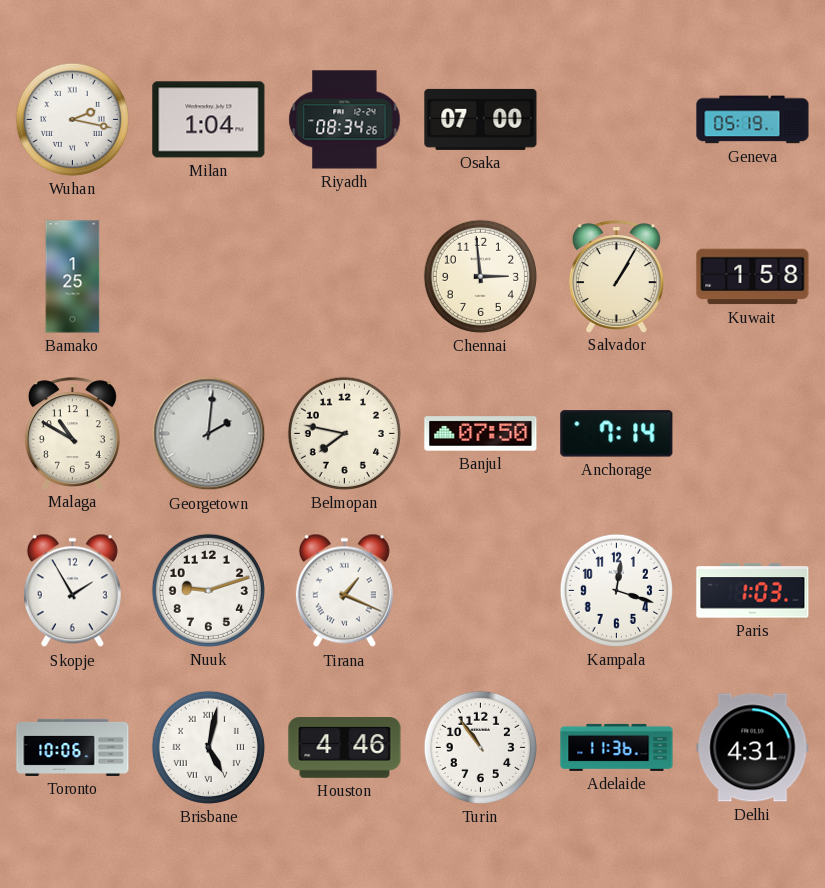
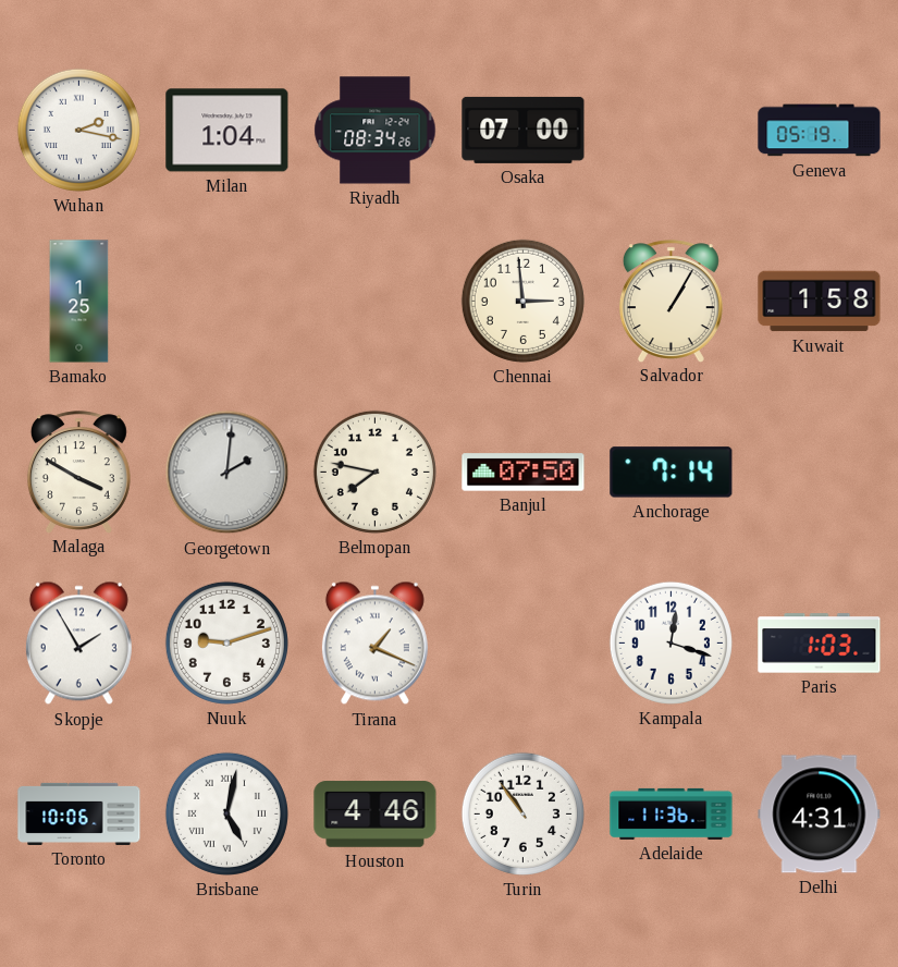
Malaga: 10:50 -> 3:50 (78, 472)
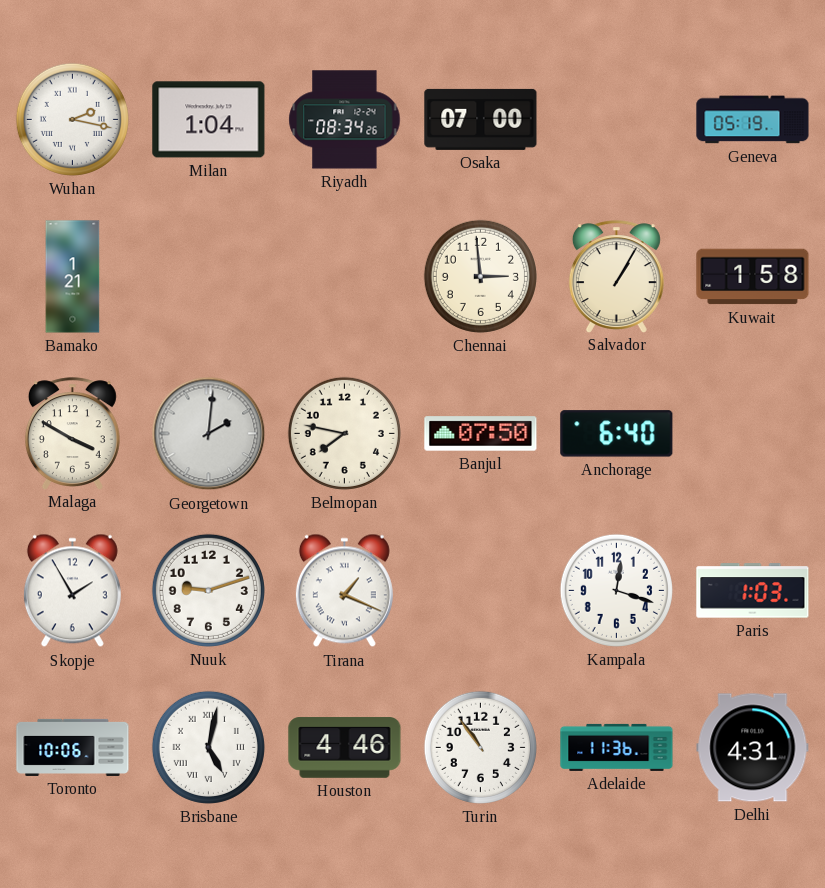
Bamako: 1:25 -> 1:21 (73, 277)
Anchorage: 7:14 -> 6:40 (617, 434)
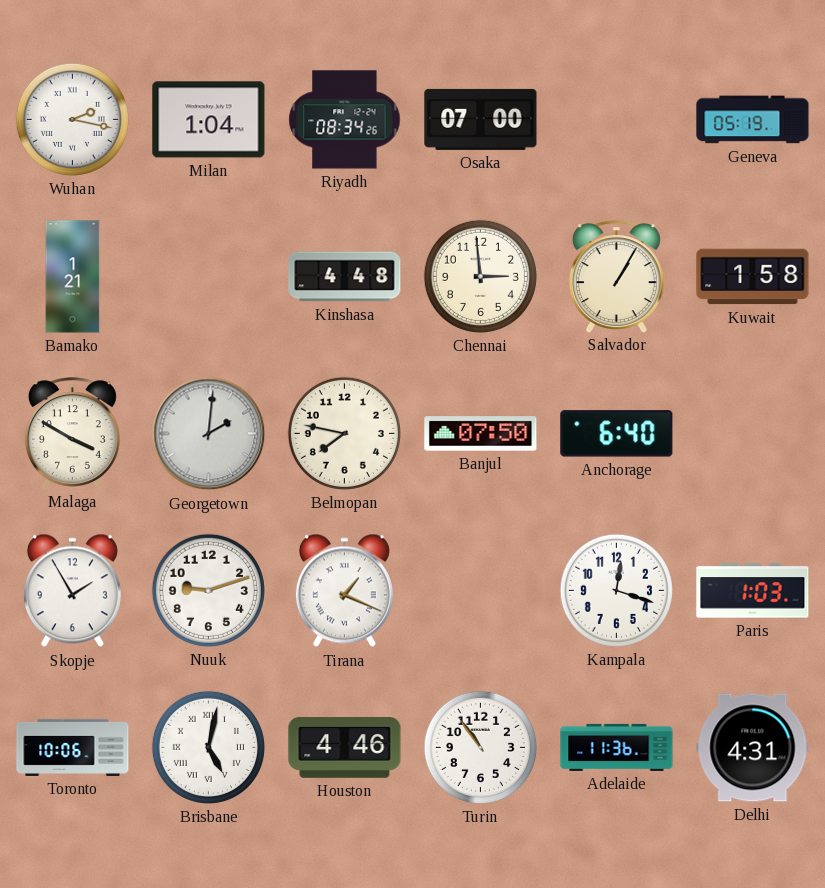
Kinshasa: none -> 4:48 (345, 277)
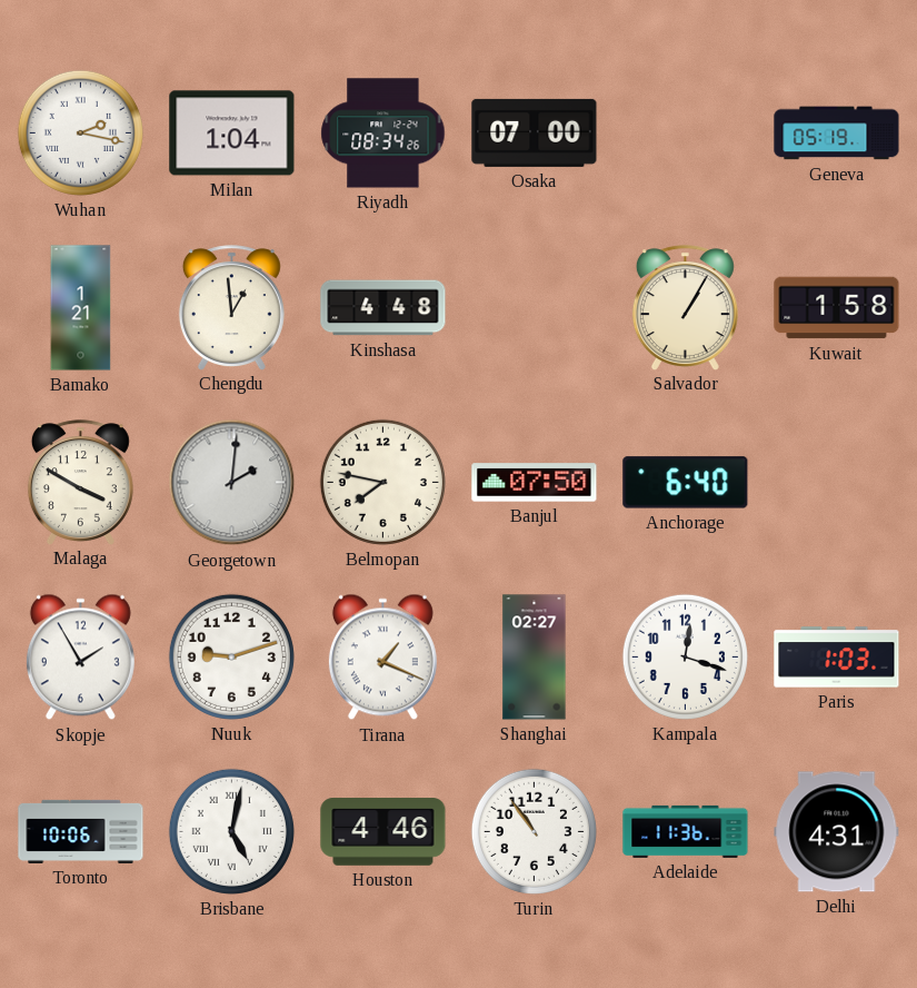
Chengdu: none -> 12:59 (231, 307)
Chennai: 2:59 -> none (480, 276)
Shanghai: none -> 02:27 (535, 658)
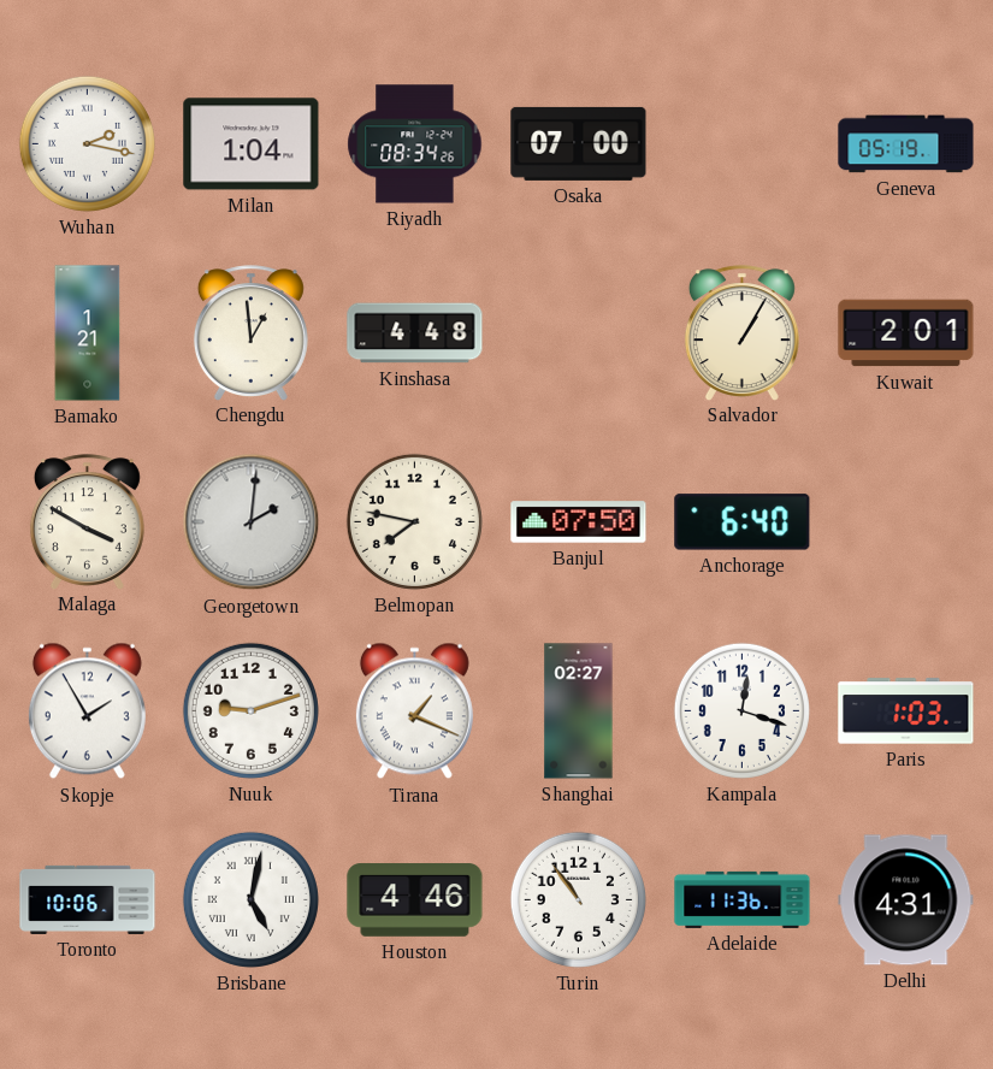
Kuwait: 1:58 -> 2:01 (906, 333)
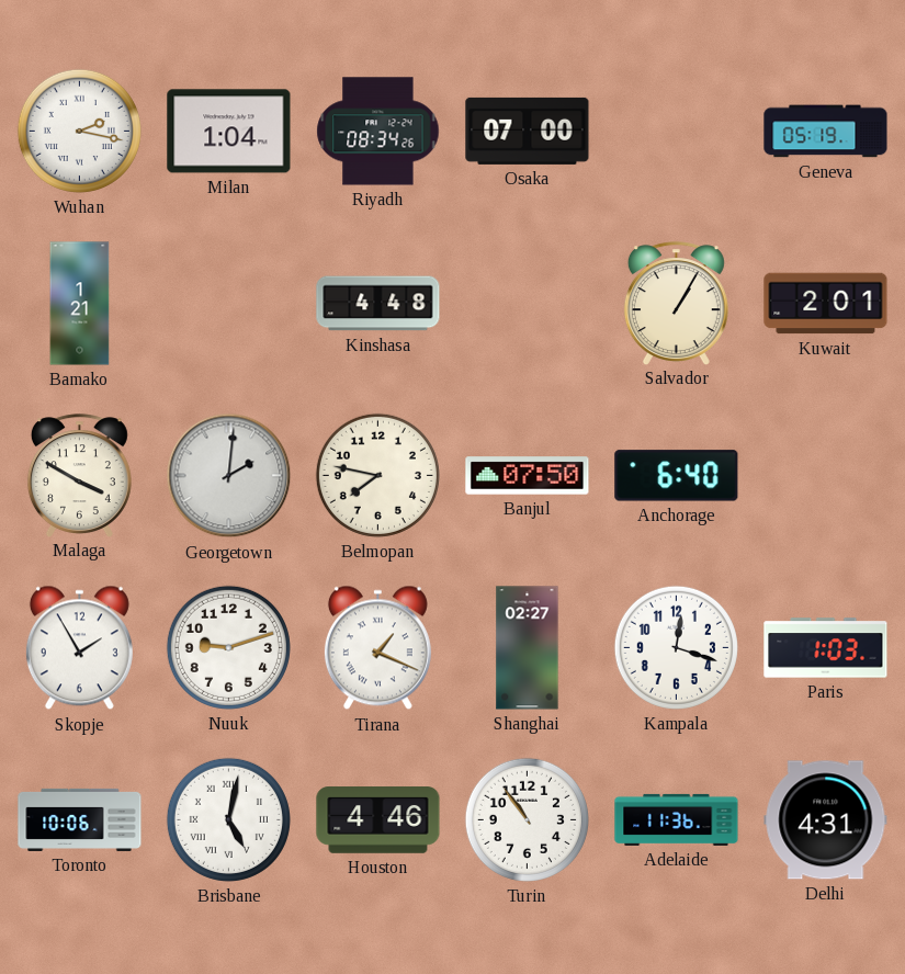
Chengdu: 12:59 -> none (250, 332)
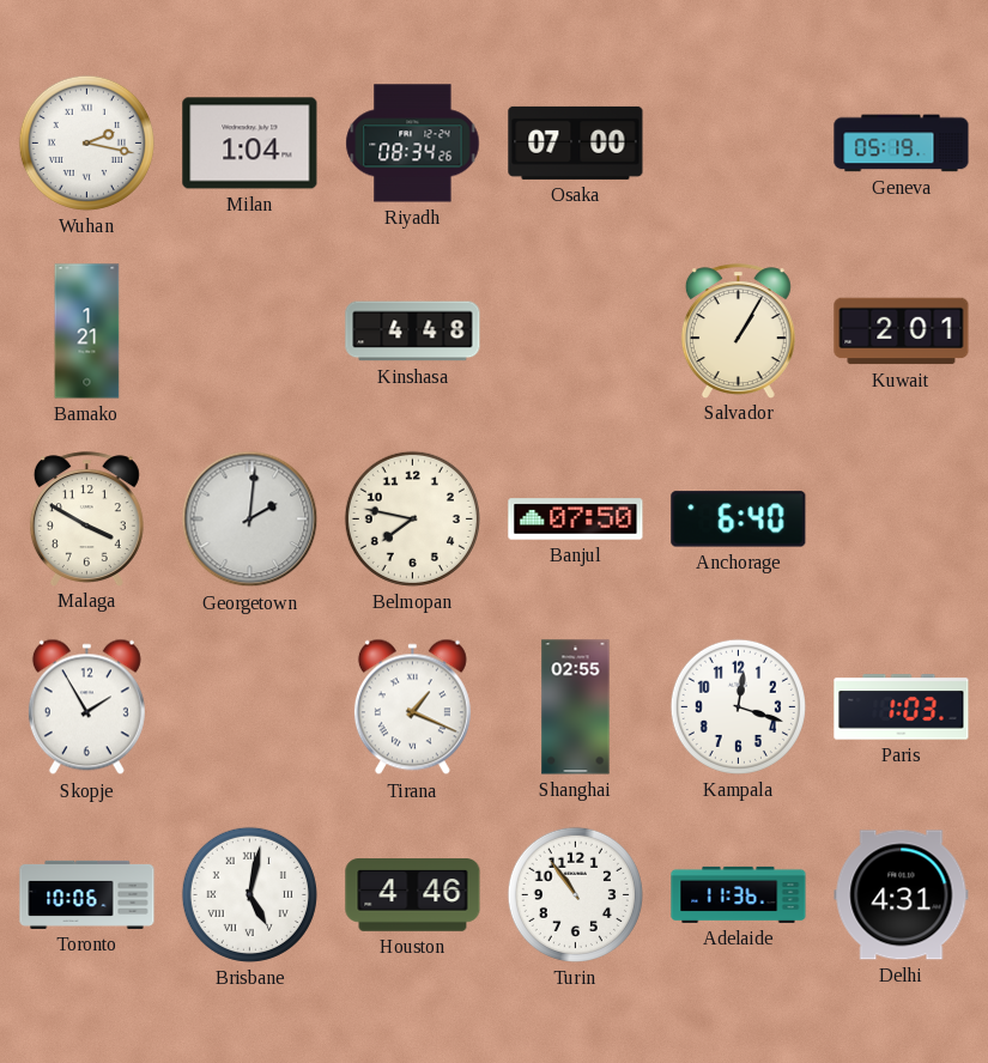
Nuuk: 9:12 -> none (228, 647)
Shanghai: 02:27 -> 02:55 (576, 707)
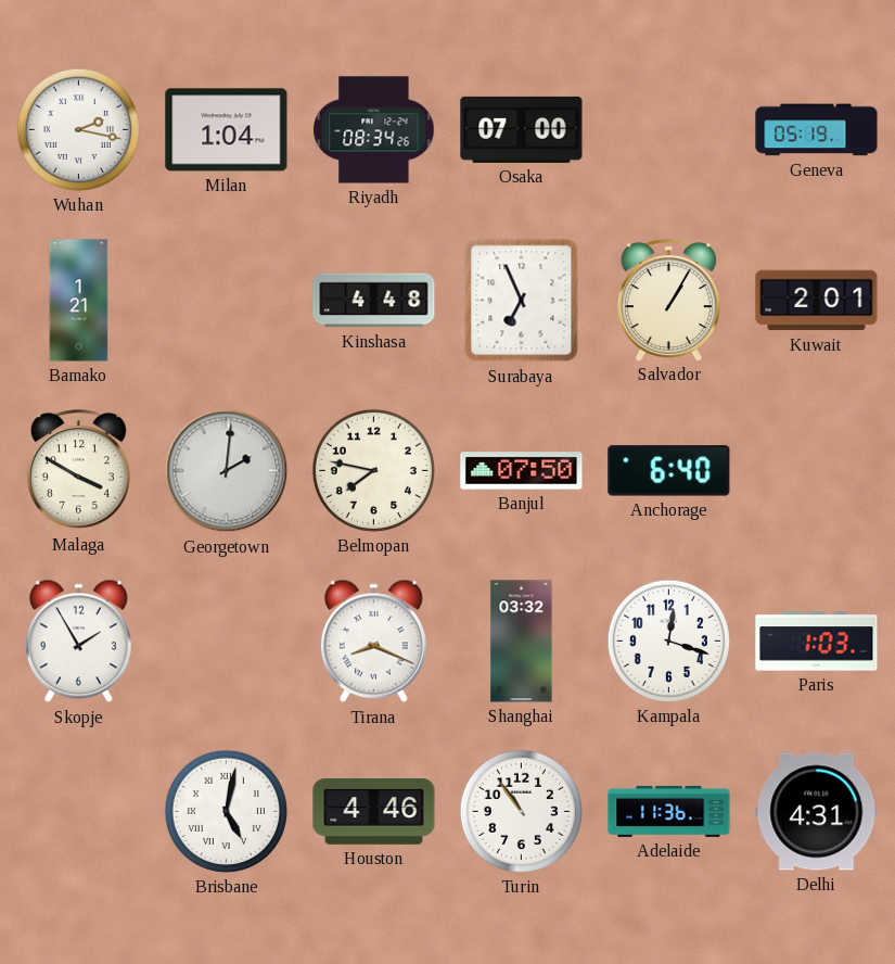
Surabaya: none -> 6:56 (522, 301)
Tirana: 1:19 -> 8:19 (373, 642)
Shanghai: 02:55 -> 03:32 (522, 642)
Toronto: 10:06 -> none (87, 894)
